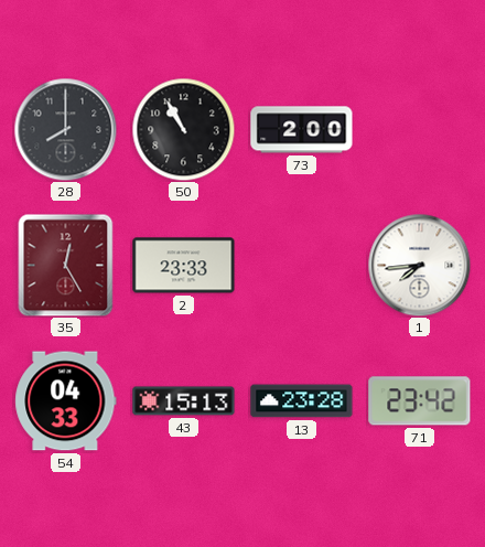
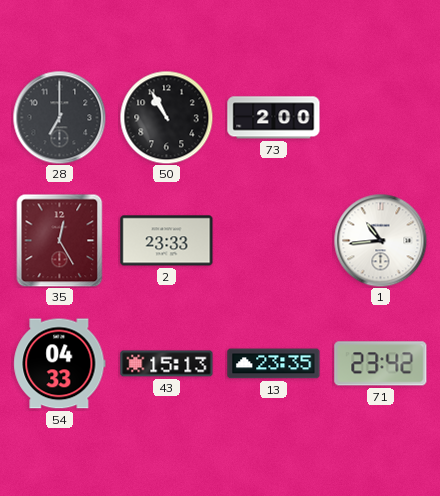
28: 8:00 -> 7:00 (59, 117)
1: 7:44 -> 10:44 (380, 240)
13: 23:28 -> 23:35 (274, 364)
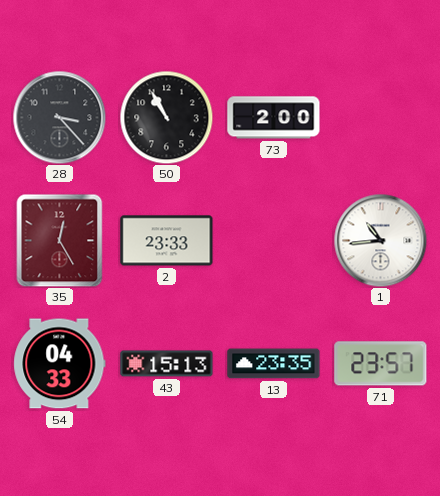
28: 7:00 -> 3:23 (59, 117)
71: 23:42 -> 23:57 (381, 364)
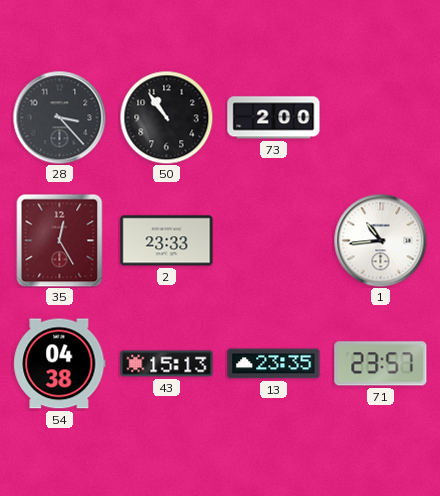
50: 10:55 -> 10:54 (166, 117)
54: 04:33 -> 04:38 (60, 364)
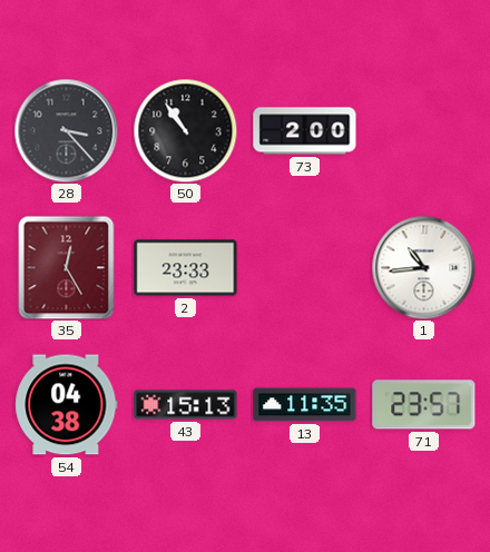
13: 23:35 -> 11:35 (305, 405)
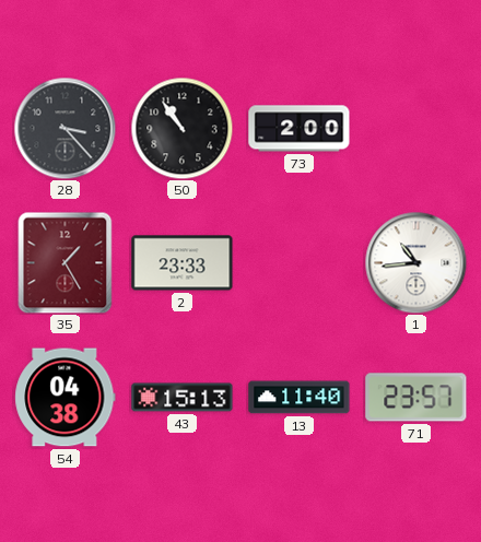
35: 12:25 -> 1:25 (66, 262)
13: 11:35 -> 11:40 (300, 398)
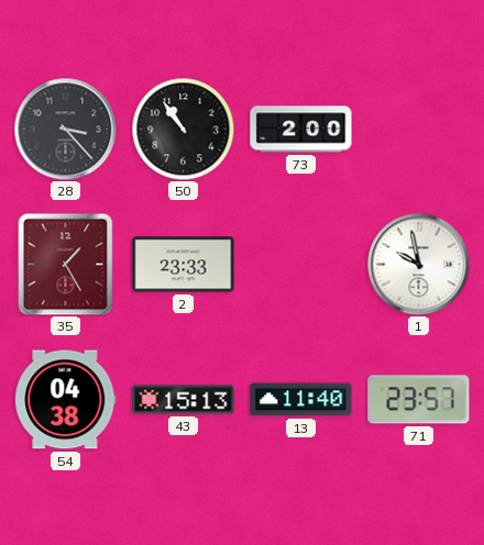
1: 10:44 -> 9:58 (418, 264)
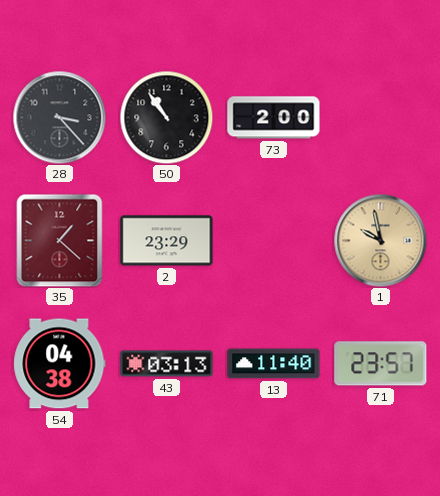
35: 1:25 -> 1:22 (60, 240)
2: 23:33 -> 23:29 (167, 241)
1 dial: white -> champagne (380, 240)
43: 15:13 -> 03:13 (167, 364)
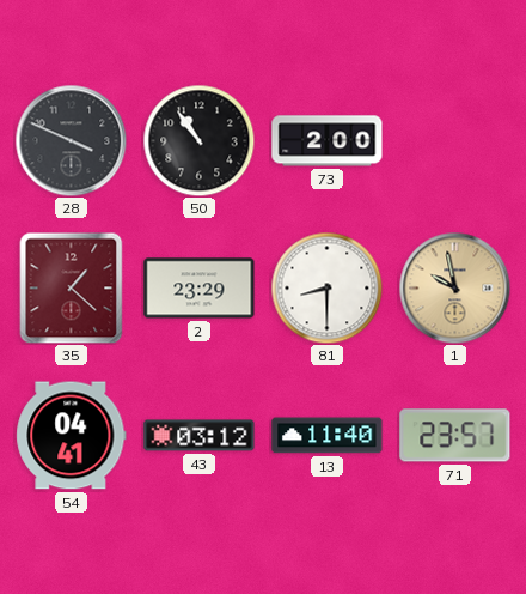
28: 3:23 -> 3:49 (71, 140)
81: none -> 8:30 (326, 287)
54: 04:38 -> 04:41 (72, 436)
43: 03:13 -> 03:12 (200, 436)
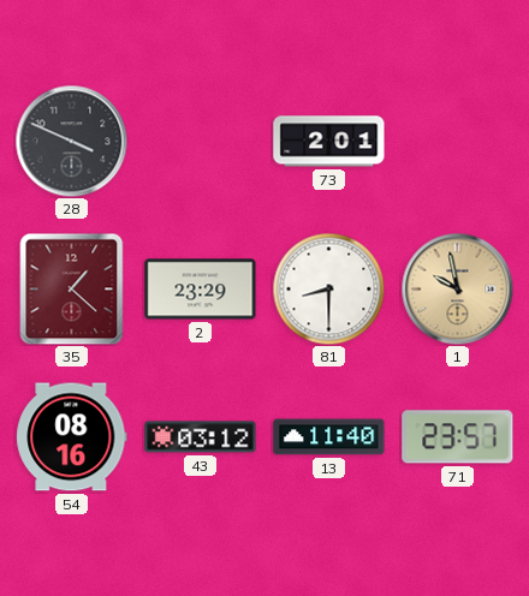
50: 10:54 -> none (198, 140)
73: 2:00 -> 2:01 (329, 142)
54: 04:41 -> 08:16 (72, 437)
